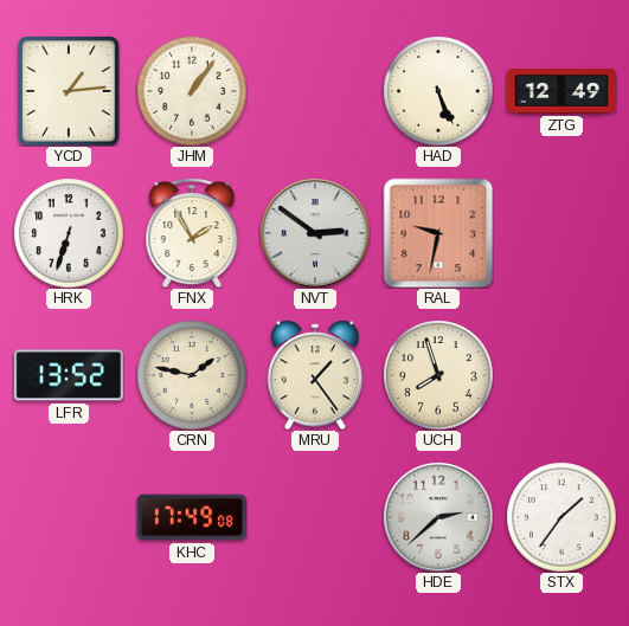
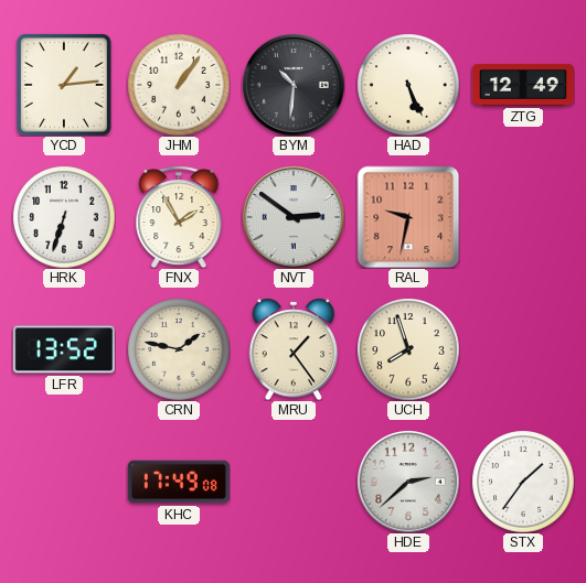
BYM: none -> 10:31 (294, 85)
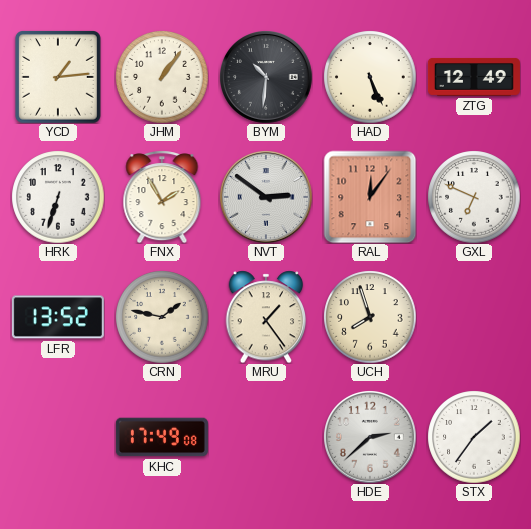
RAL: 9:32 -> 12:06 (370, 197)
GXL: none -> 6:49 (474, 197)
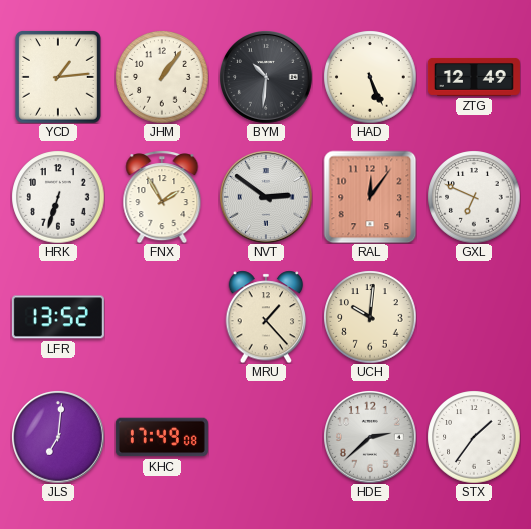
CRN: 1:47 -> none (162, 317)
MRU: 1:24 -> 1:23 (266, 317)
UCH: 7:57 -> 10:01 (370, 317)
JLS: none -> 7:01 (58, 437)
